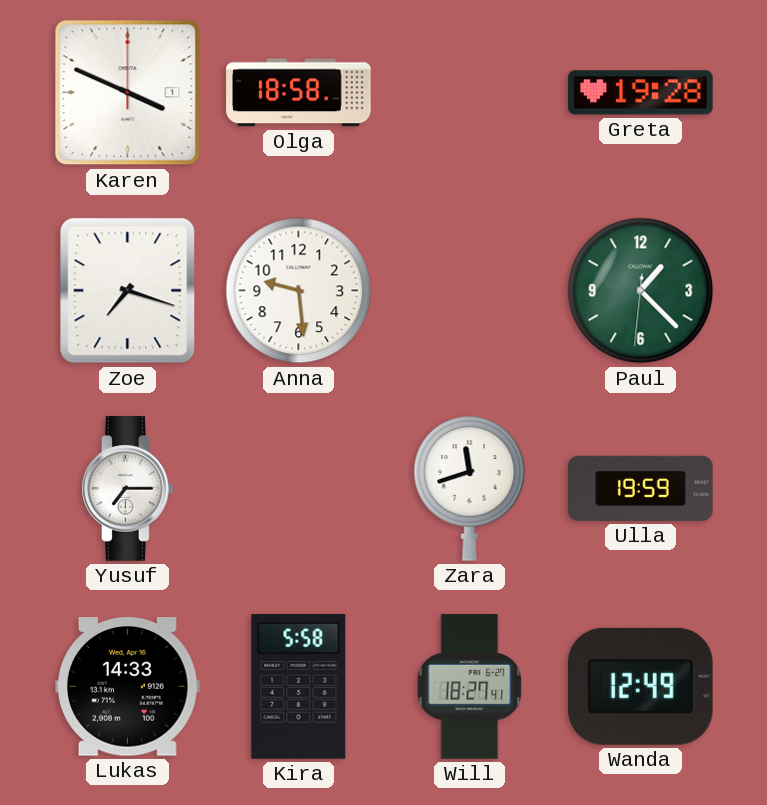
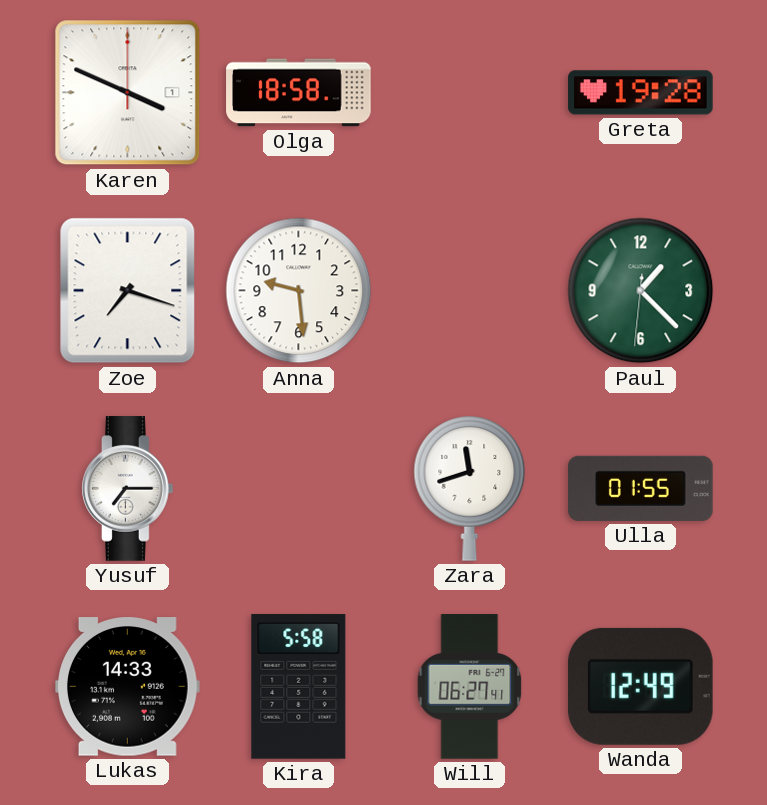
Ulla: 19:59 -> 01:55 (641, 488)
Will: 18:27 -> 06:27 (470, 687)
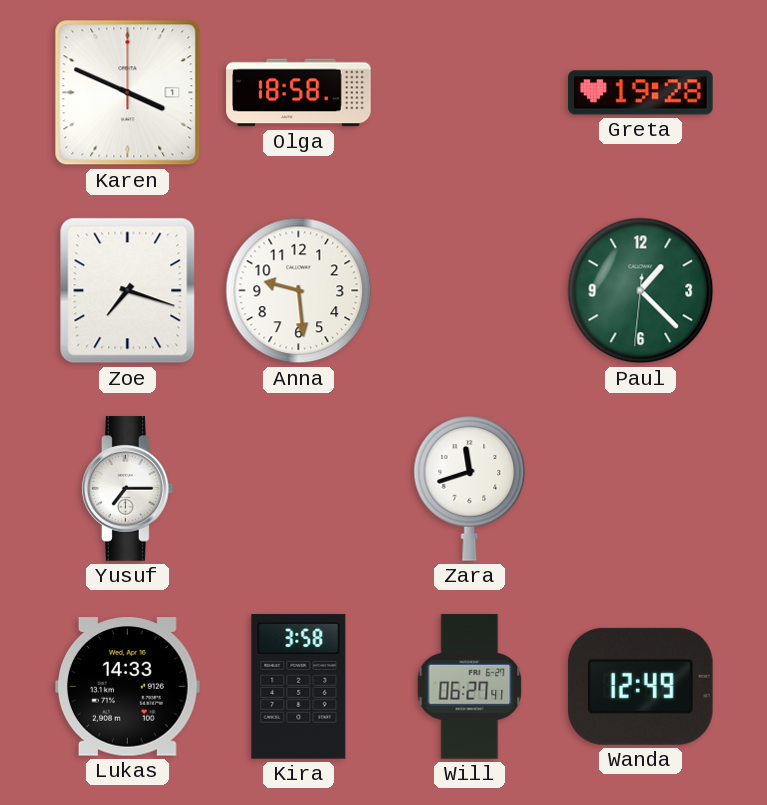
Ulla: 01:55 -> none (641, 488)
Kira: 5:58 -> 3:58 (299, 687)
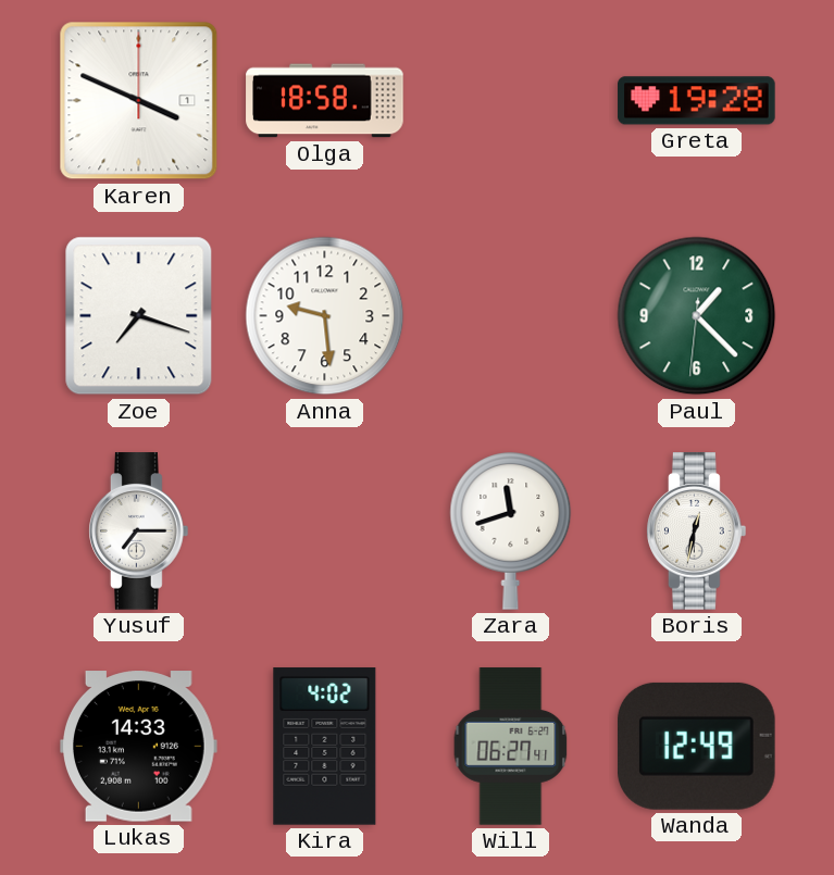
Boris: none -> 12:32 (697, 532)
Kira: 3:58 -> 4:02 (325, 747)
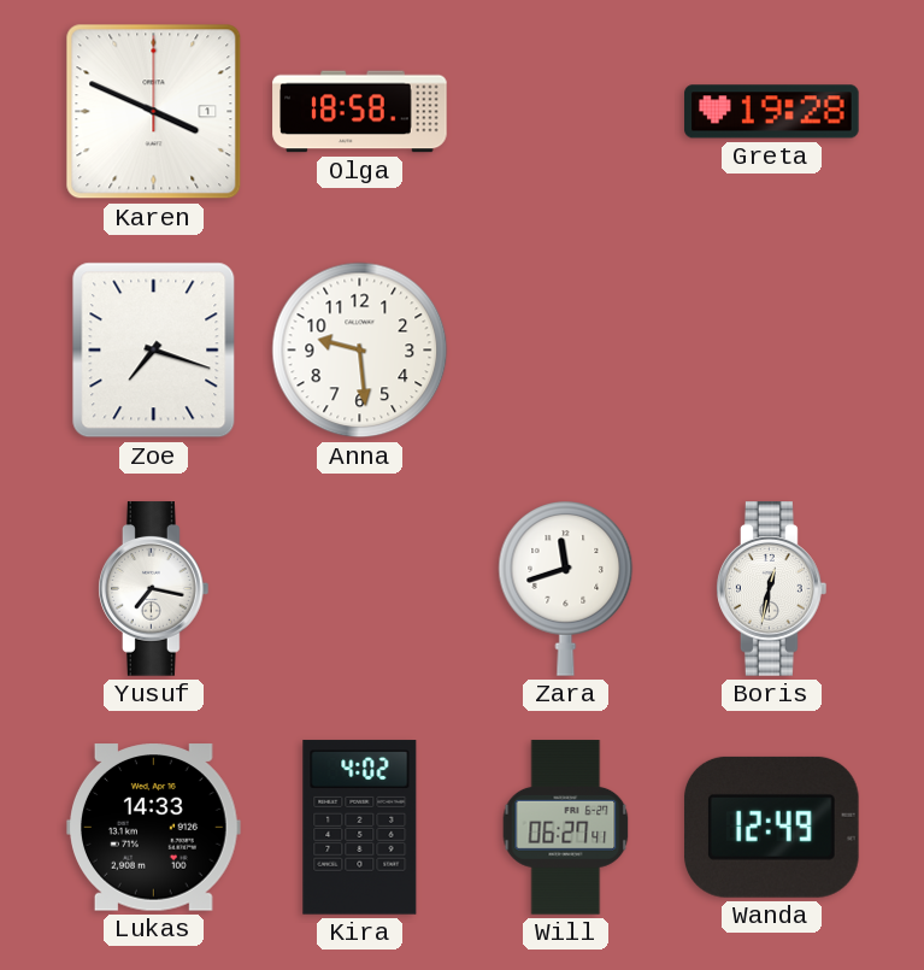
Paul: 1:22 -> none (697, 316)
Yusuf: 7:15 -> 7:17 (154, 589)
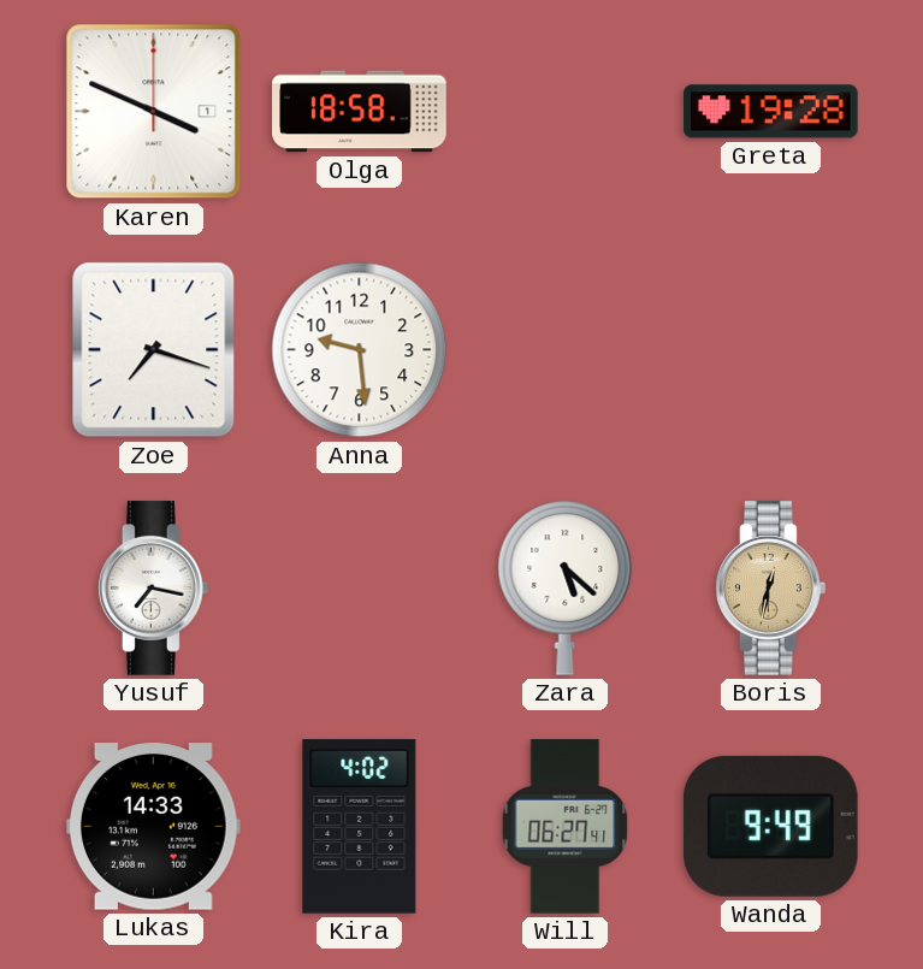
Zara: 11:42 -> 5:22 (566, 589)
Boris dial: white -> champagne (771, 589)
Wanda: 12:49 -> 9:49 (770, 826)
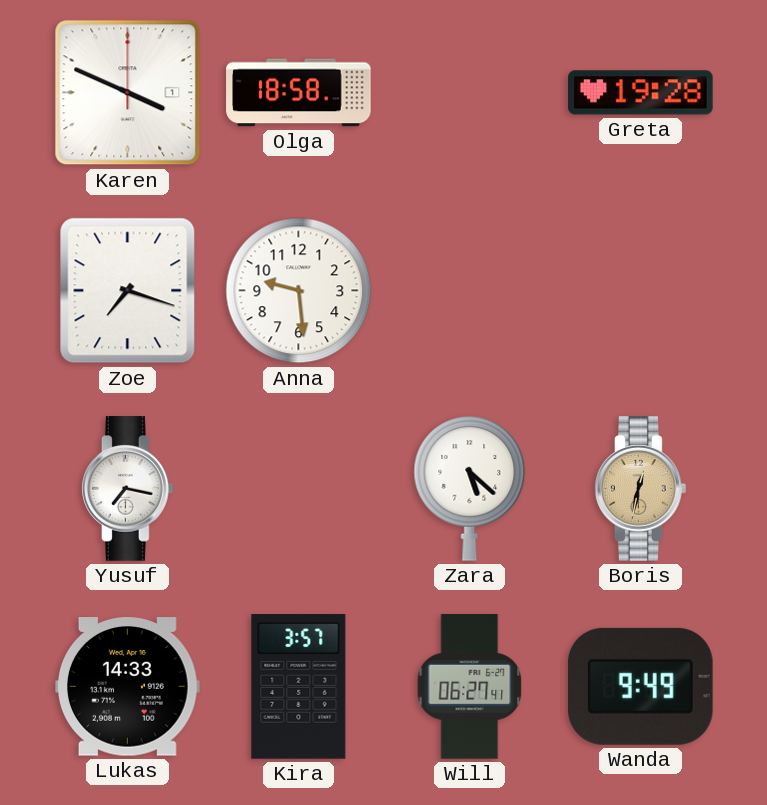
Kira: 4:02 -> 3:57 (299, 687)
